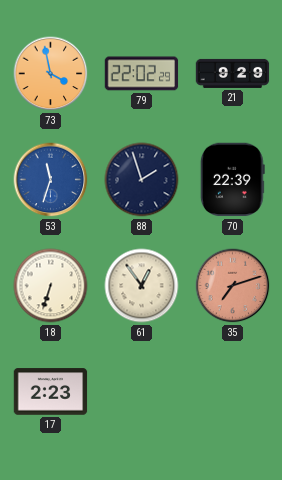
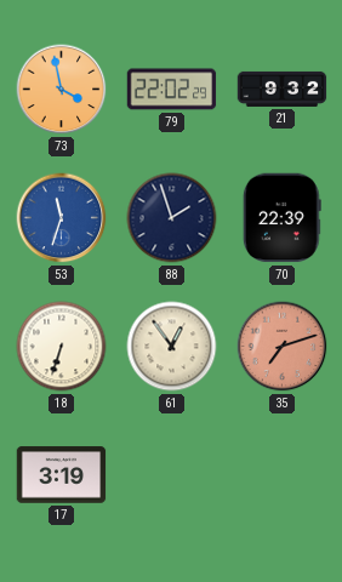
21: 9:29 -> 9:32 (283, 89)
17: 2:23 -> 3:19 (62, 475)
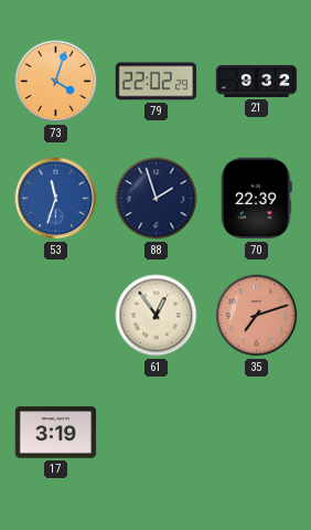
73: 3:58 -> 4:03 (56, 82)
18: 6:33 -> none (62, 347)
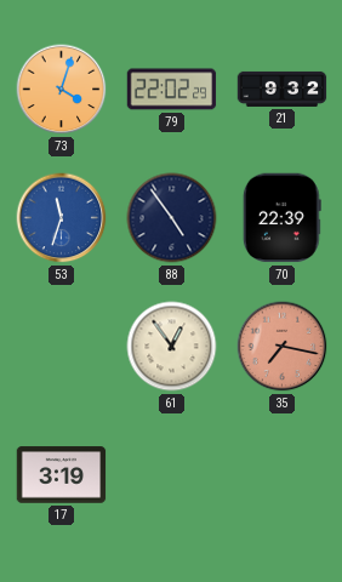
88: 1:57 -> 4:54 (172, 218)
35: 7:12 -> 7:17 (283, 347)
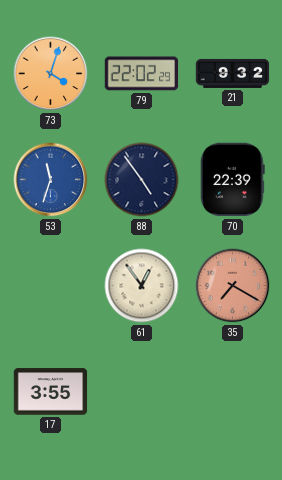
35: 7:17 -> 7:20 (233, 286)
17: 3:19 -> 3:55 (51, 392)
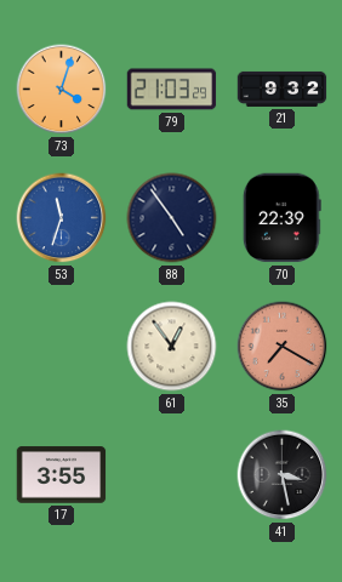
79: 22:02 -> 21:03 (172, 90)
41: none -> 3:28 (283, 475)
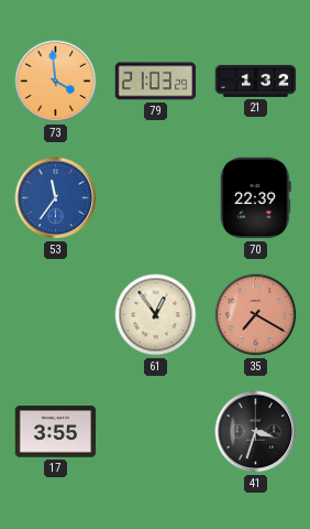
73: 4:03 -> 3:59 (56, 82)
21: 9:32 -> 1:32 (256, 80)
53: 11:33 -> 11:36 (56, 198)
88: 4:54 -> none (172, 218)
41: 3:28 -> 3:33 (256, 432)
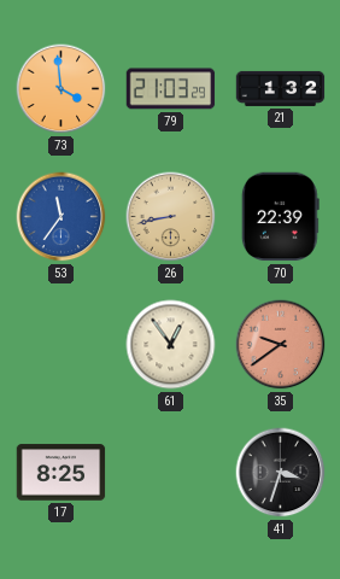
26: none -> 8:43 (171, 217)
35: 7:20 -> 9:39 (281, 345)
17: 3:55 -> 8:25 (61, 473)
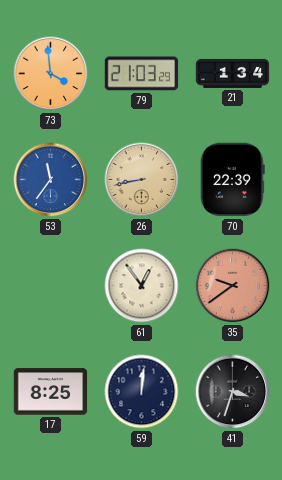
21: 1:32 -> 1:34 (233, 73)
59: none -> 12:01 (142, 392)
